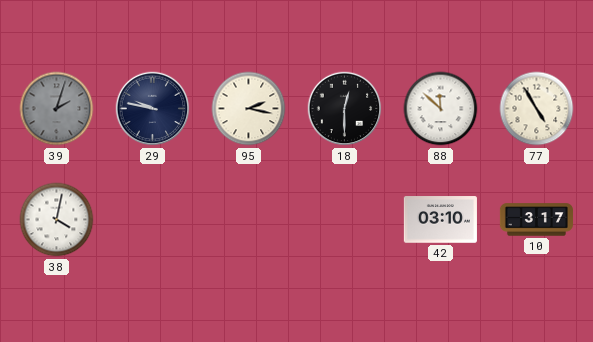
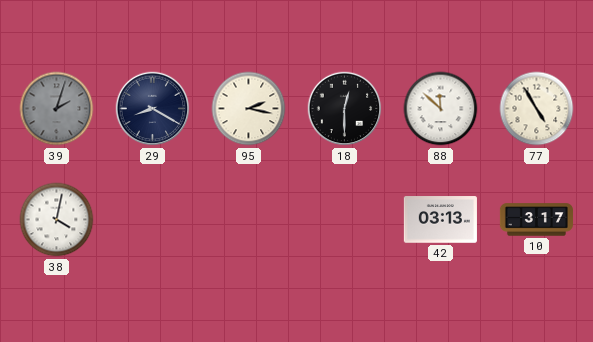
29: 9:47 -> 8:20 (153, 109)
42: 03:10 -> 03:13 (440, 220)
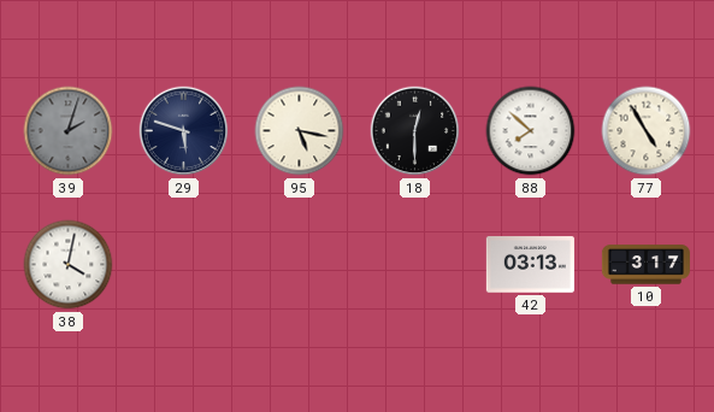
29: 8:20 -> 5:48 (184, 131)
95: 2:17 -> 5:17 (300, 131)
88: 11:52 -> 7:52 (531, 131)
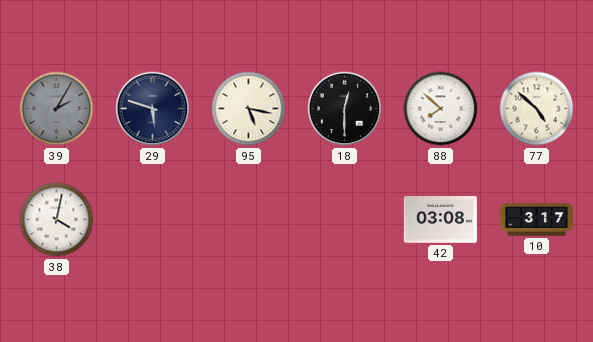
39: 2:03 -> 2:05 (57, 109)
77: 4:55 -> 4:52 (537, 109)
42: 03:13 -> 03:08 (440, 220)
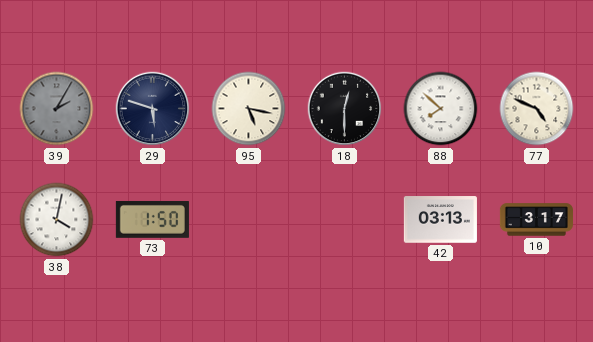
77: 4:52 -> 4:49 (537, 109)
73: none -> 1:50 (152, 219)
42: 03:08 -> 03:13 (440, 220)
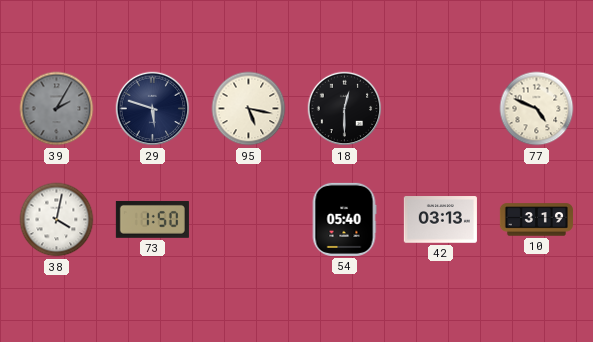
88: 7:52 -> none (441, 109)
54: none -> 05:40 (344, 219)
10: 3:17 -> 3:19 (536, 220)
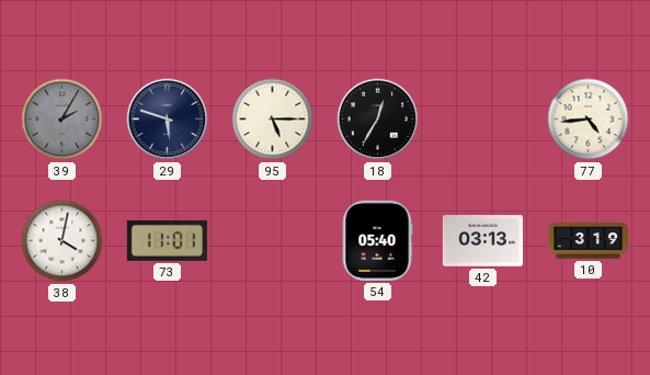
95: 5:17 -> 5:15 (273, 120)
18: 12:30 -> 12:35 (378, 120)
77: 4:49 -> 4:44 (589, 120)
73: 1:50 -> 11:01 (167, 240)
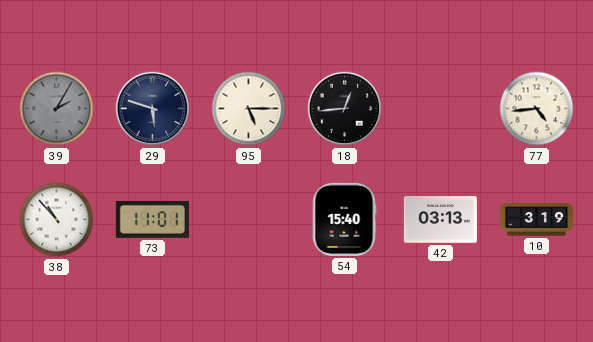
18: 12:35 -> 12:44 (345, 109)
38: 4:02 -> 10:53 (57, 220)
54: 05:40 -> 15:40 (344, 219)
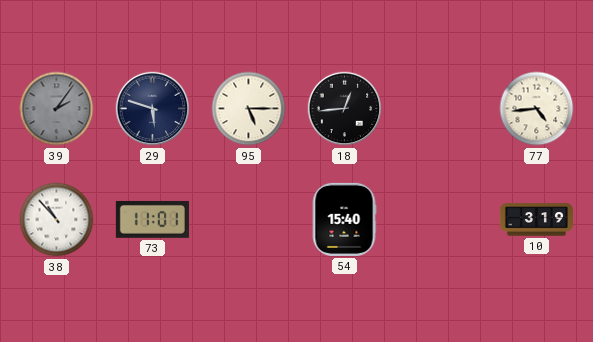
39: 2:05 -> 2:06 (57, 109)
42: 03:13 -> none (440, 220)
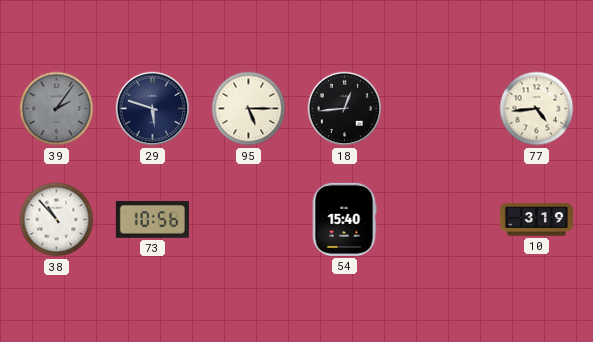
73: 11:01 -> 10:56 (152, 219)
